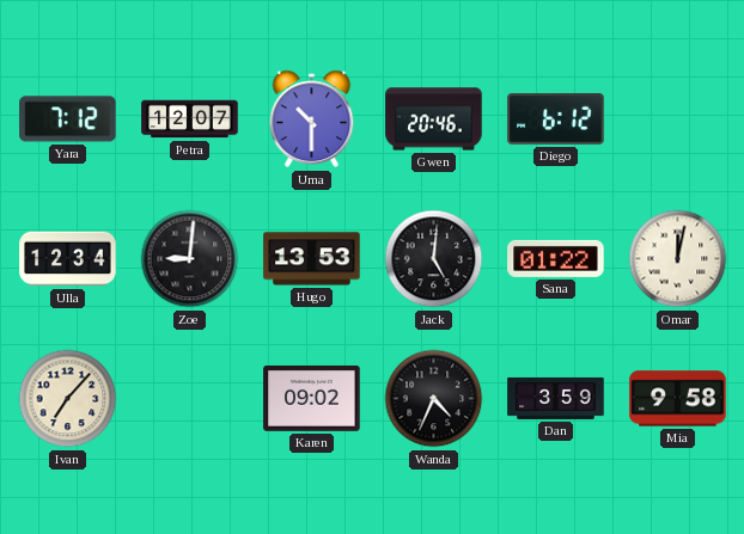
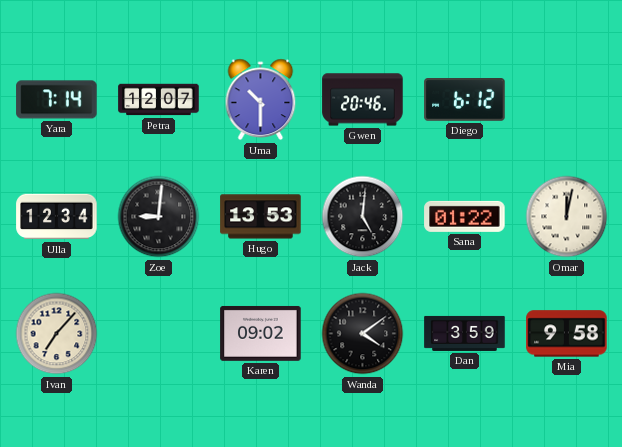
Yara: 7:12 -> 7:14 (57, 100)
Wanda: 4:34 -> 4:09 (363, 334)
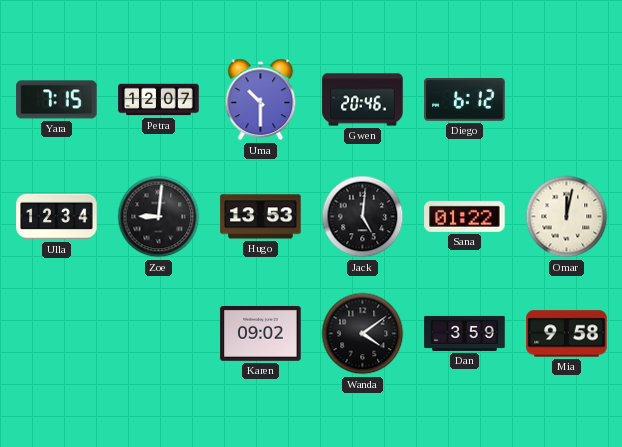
Yara: 7:14 -> 7:15 (57, 100)
Ivan: 7:07 -> none (57, 334)
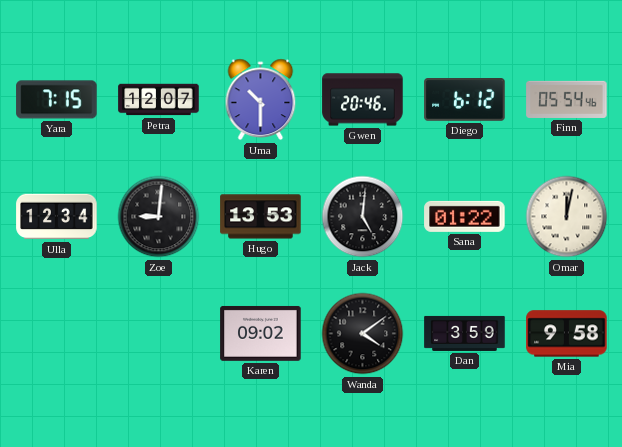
Finn: none -> 05:54 (567, 99)
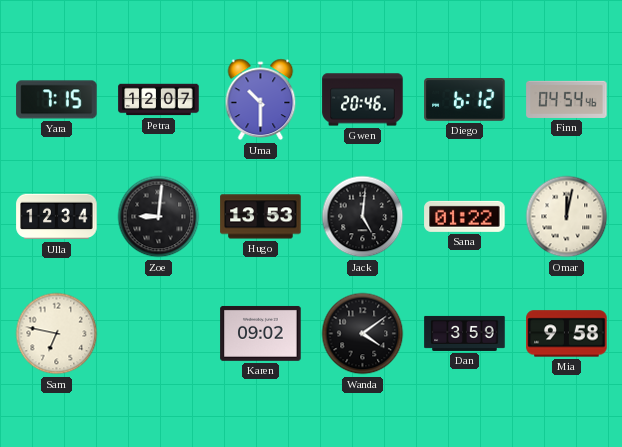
Finn: 05:54 -> 04:54 (567, 99)
Sam: none -> 6:47 (57, 334)
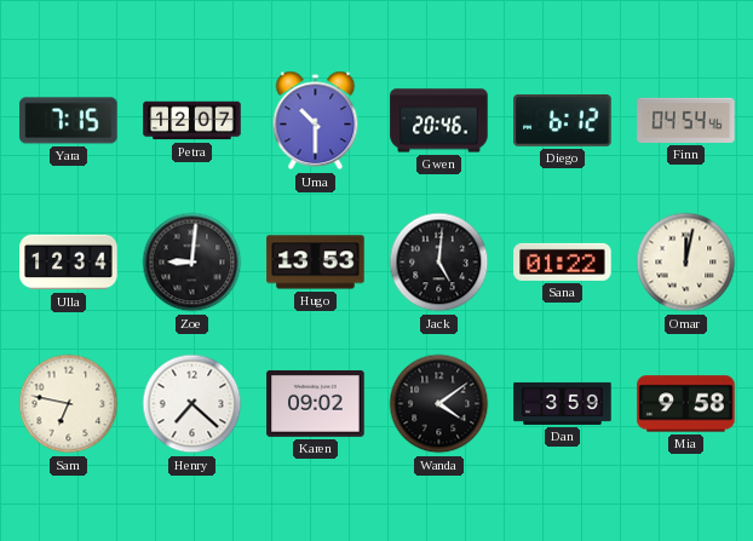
Henry: none -> 7:22 (192, 404)
